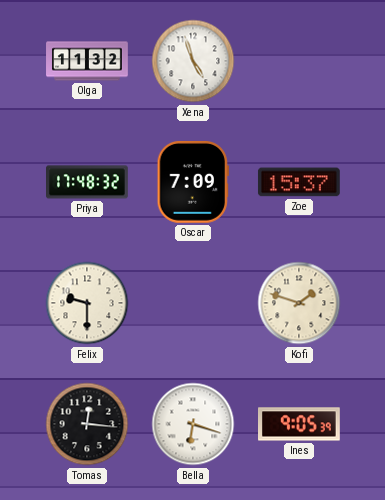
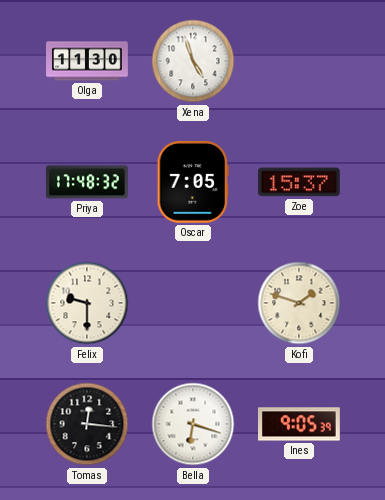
Olga: 11:32 -> 11:30 (87, 61)
Oscar: 7:09 -> 7:05 (193, 182)
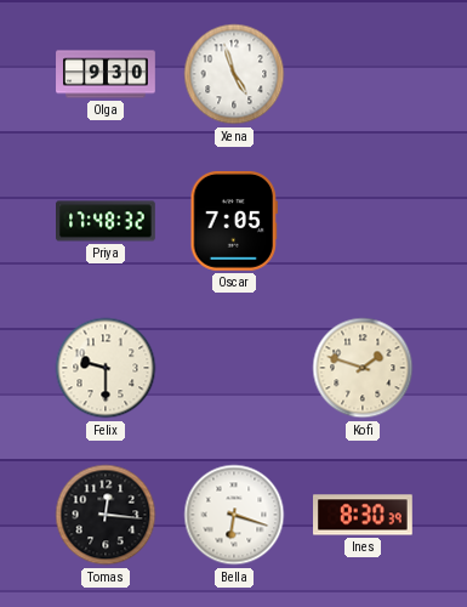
Olga: 11:30 -> 9:30 (106, 74)
Zoe: 15:37 -> none (299, 182)
Ines: 9:05 -> 8:30 (364, 515)
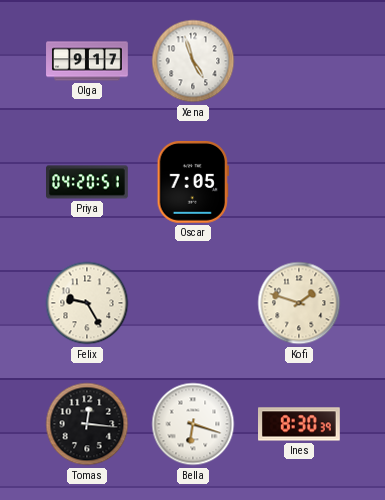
Olga: 9:30 -> 9:17 (87, 61)
Priya: 17:48 -> 04:20 (88, 182)
Felix: 9:30 -> 9:25 (87, 303)
